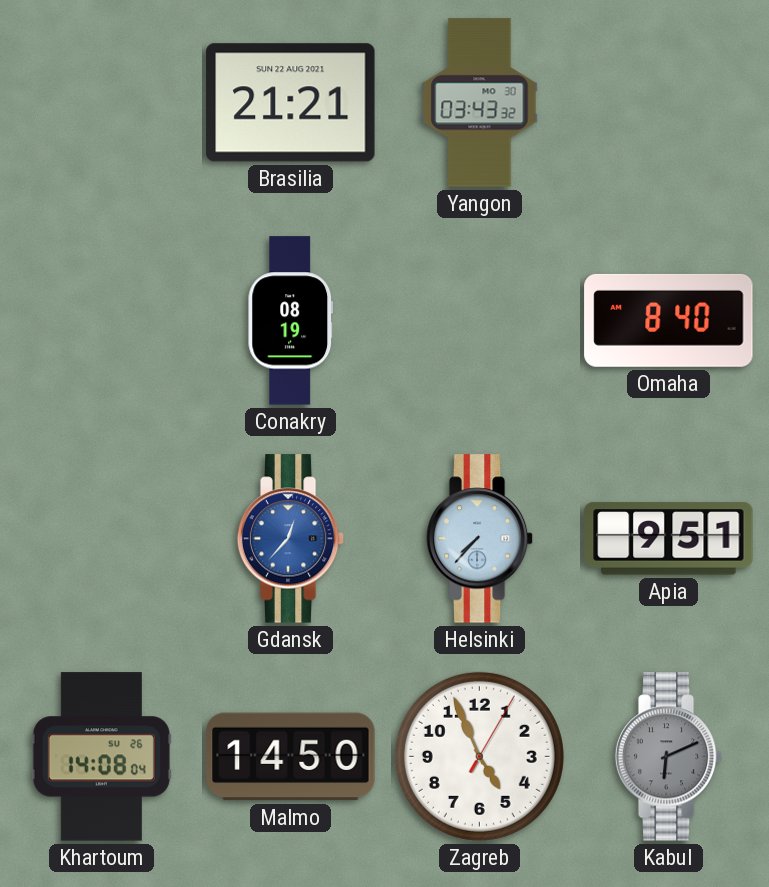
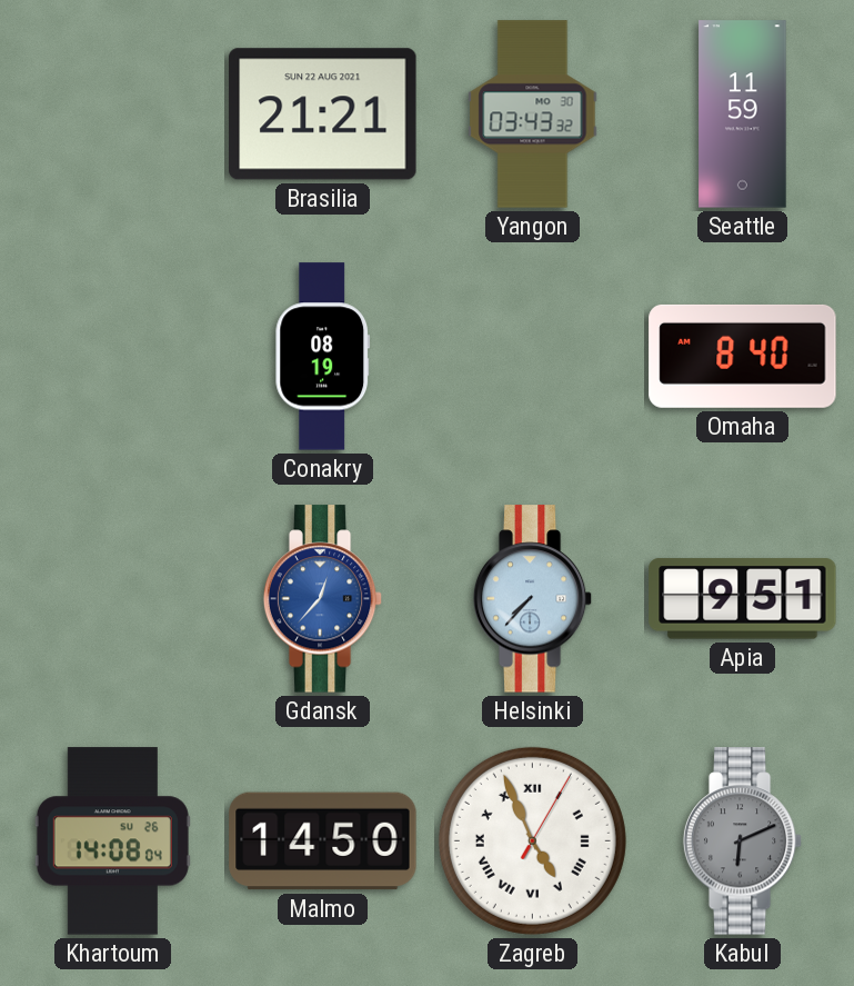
Seattle: none -> 11:59 (743, 114)
Zagreb numerals: Arabic -> Roman (532, 840)
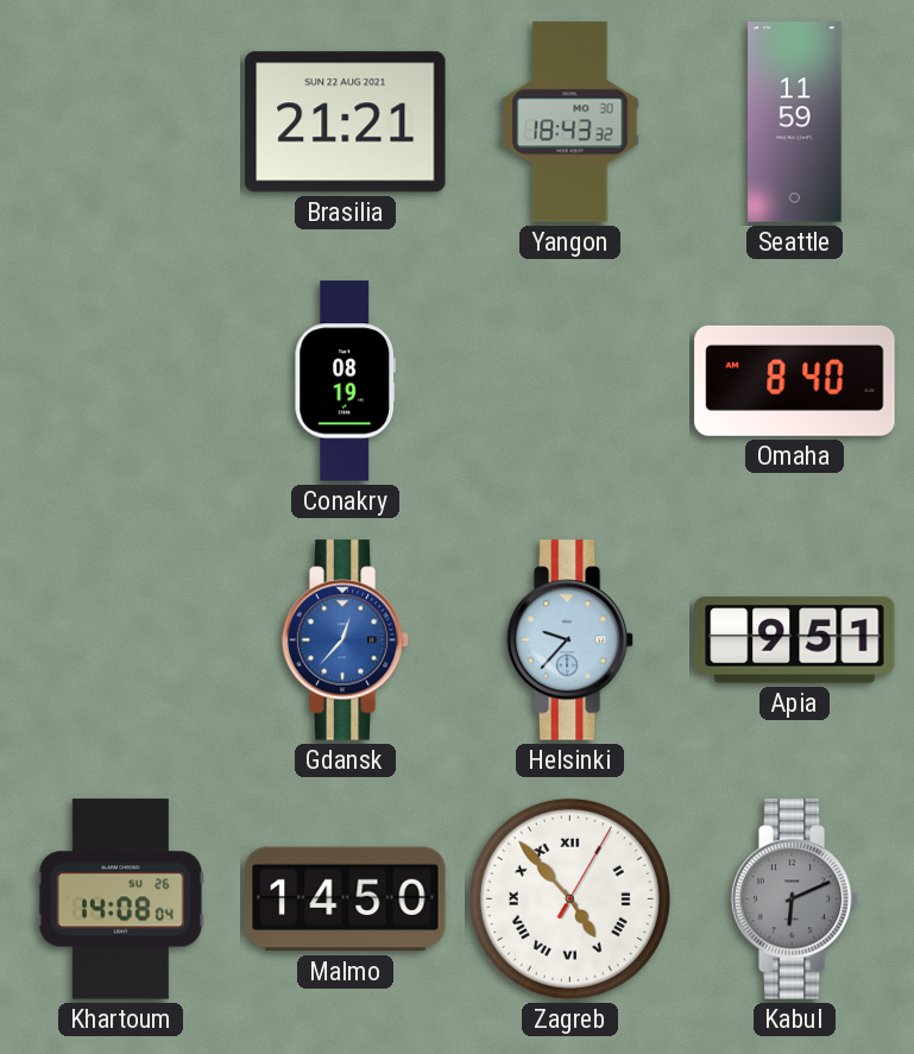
Yangon: 03:43 -> 18:43 (571, 122)
Helsinki: 7:37 -> 9:37 (571, 640)
Zagreb: 4:56 -> 4:53 (569, 898)
